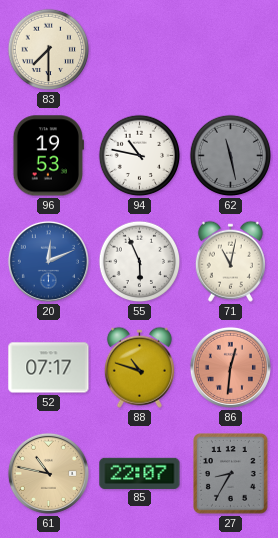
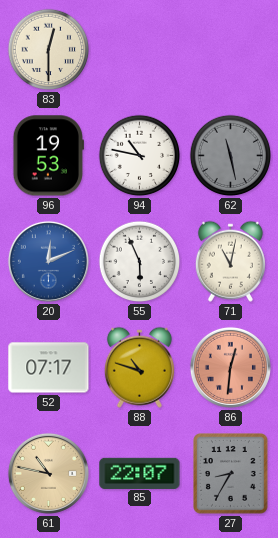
83: 7:30 -> 12:30 (49, 50)
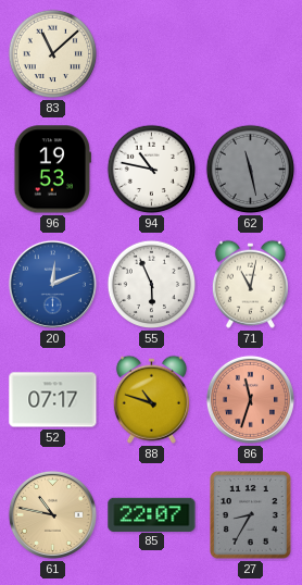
83: 12:30 -> 11:08 (53, 54)
86: 12:31 -> 11:33 (250, 399)
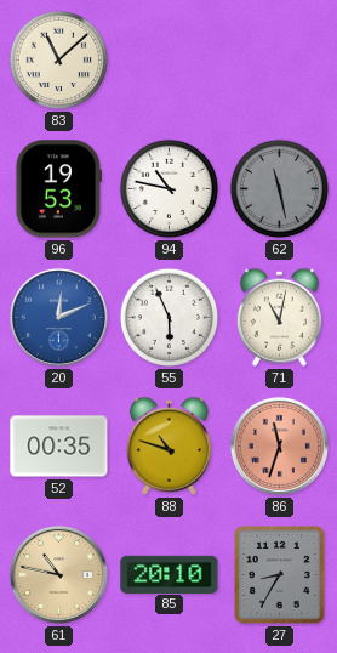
52: 07:17 -> 00:35 (59, 447)
85: 22:07 -> 20:10 (170, 574)
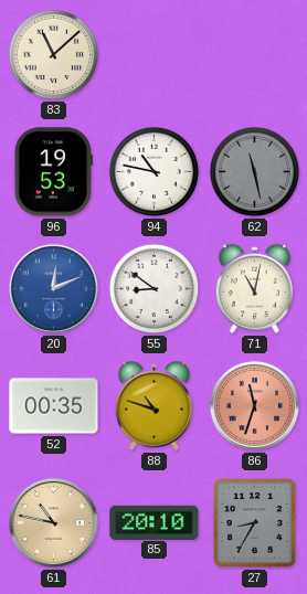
55: 5:56 -> 8:51 (155, 289)
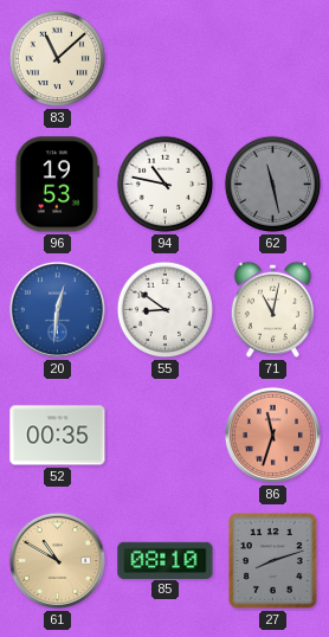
20: 12:11 -> 12:31 (57, 309)
88: 10:48 -> none (153, 405)
61: 10:47 -> 10:50 (57, 560)
85: 20:10 -> 08:10 (166, 560)
27: 8:35 -> 8:12 (273, 561)
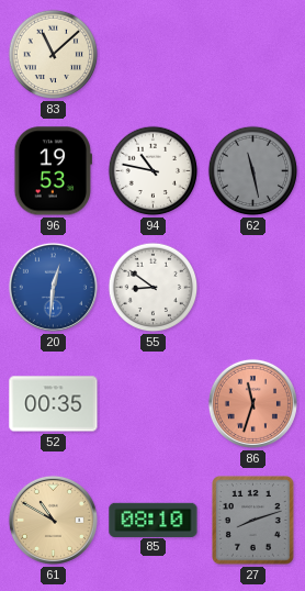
71: 11:02 -> none (272, 309)
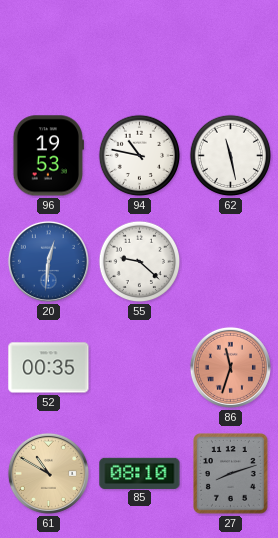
83: 11:08 -> none (54, 55)
62 dial: grey -> white (231, 156)
55: 8:51 -> 9:22 (140, 262)
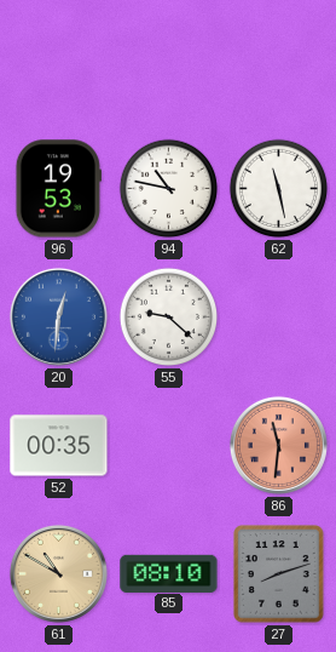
86: 11:33 -> 11:31 (278, 445)
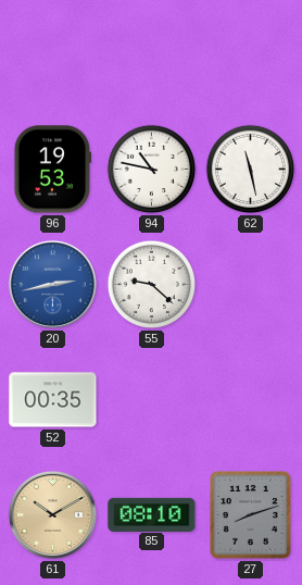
20: 12:31 -> 2:43 (52, 284)
86: 11:31 -> none (278, 445)
61: 10:50 -> 10:10 (52, 514)
